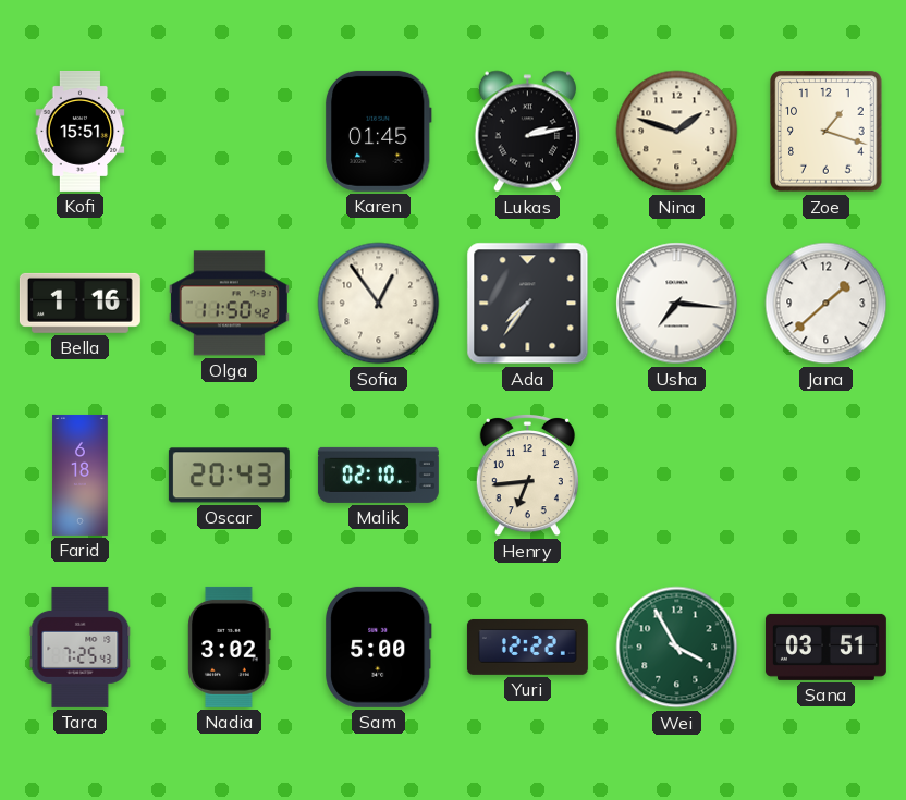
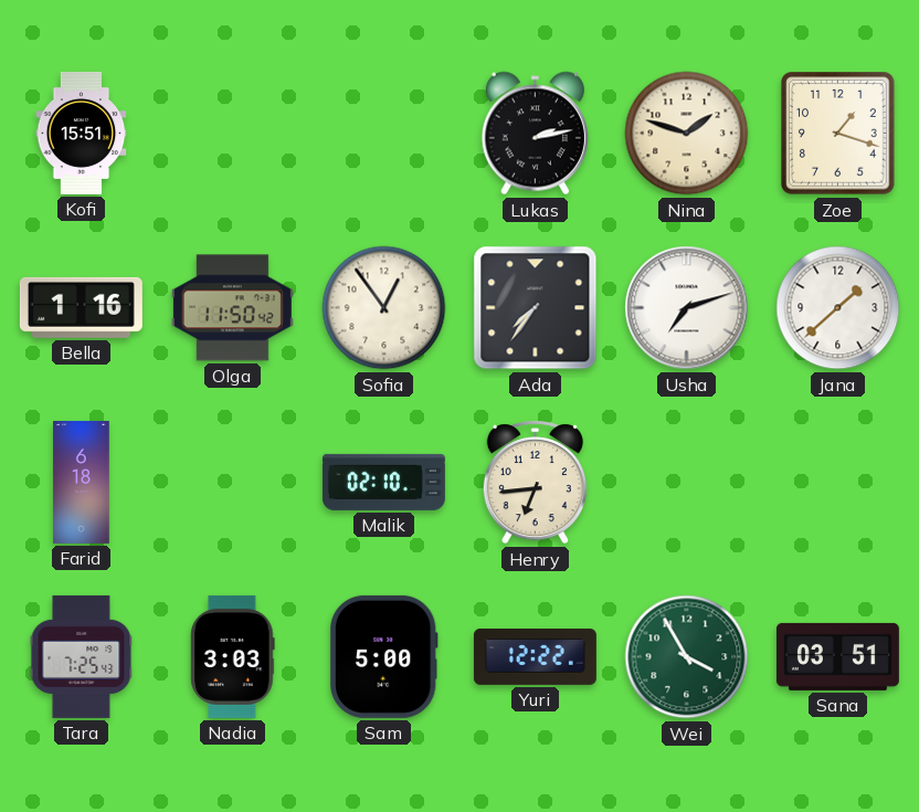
Karen: 01:45 -> none (378, 131)
Usha: 7:16 -> 7:12 (687, 308)
Oscar: 20:43 -> none (229, 476)
Nadia: 3:02 -> 3:03 (233, 656)
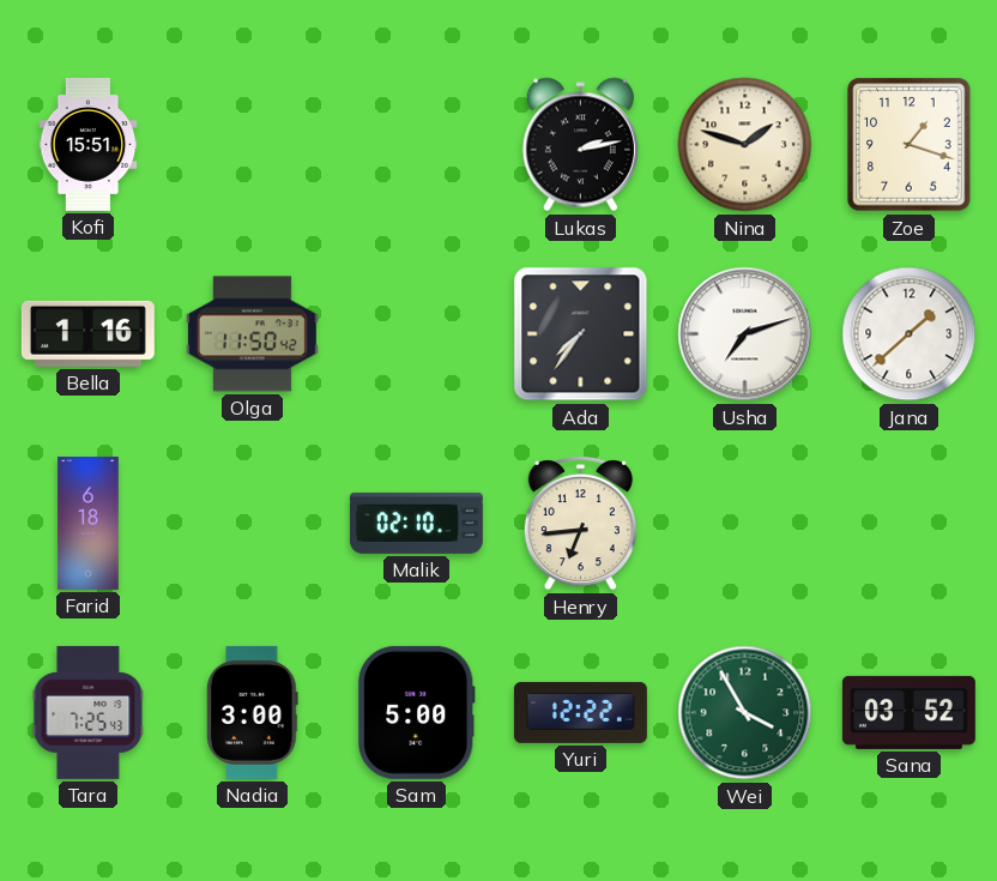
Sofia: 12:54 -> none (384, 308)
Nadia: 3:03 -> 3:00 (253, 712)
Sana: 03:51 -> 03:52 (908, 712)
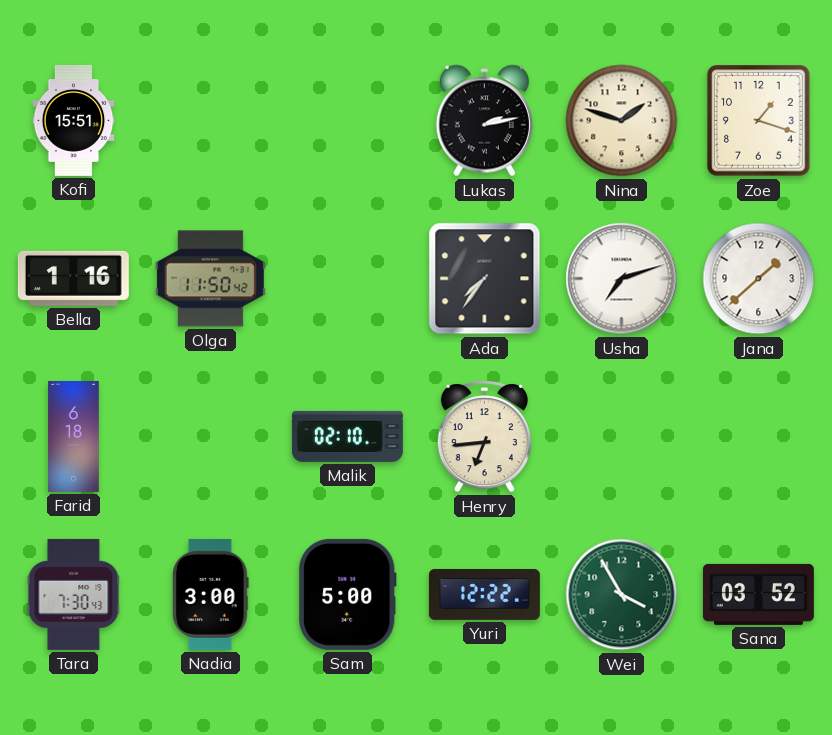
Tara: 7:25 -> 7:30 (74, 594)
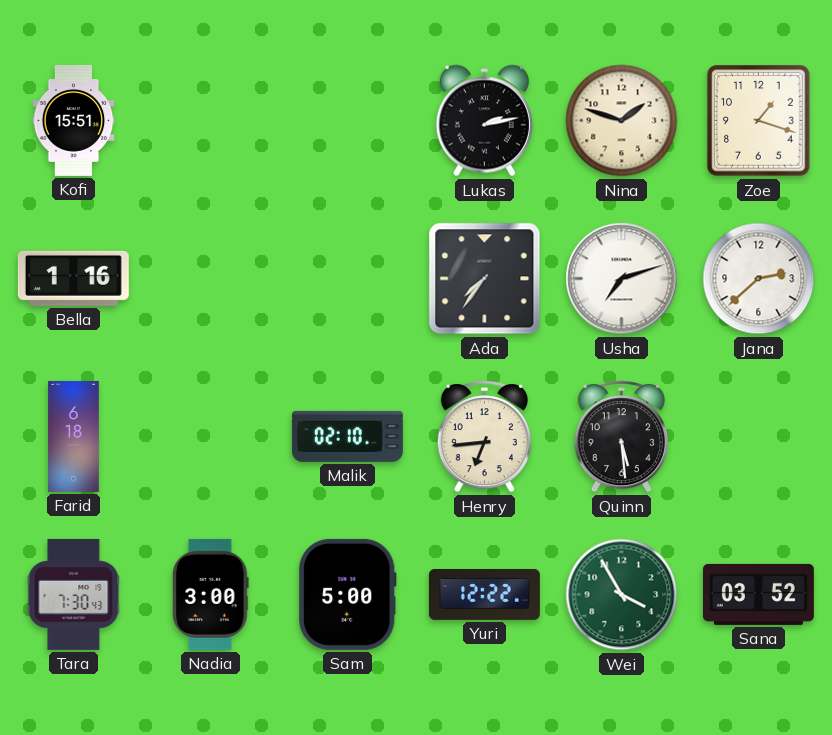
Olga: 11:50 -> none (210, 279)
Jana: 1:38 -> 2:38 (759, 279)
Quinn: none -> 5:29 (621, 437)
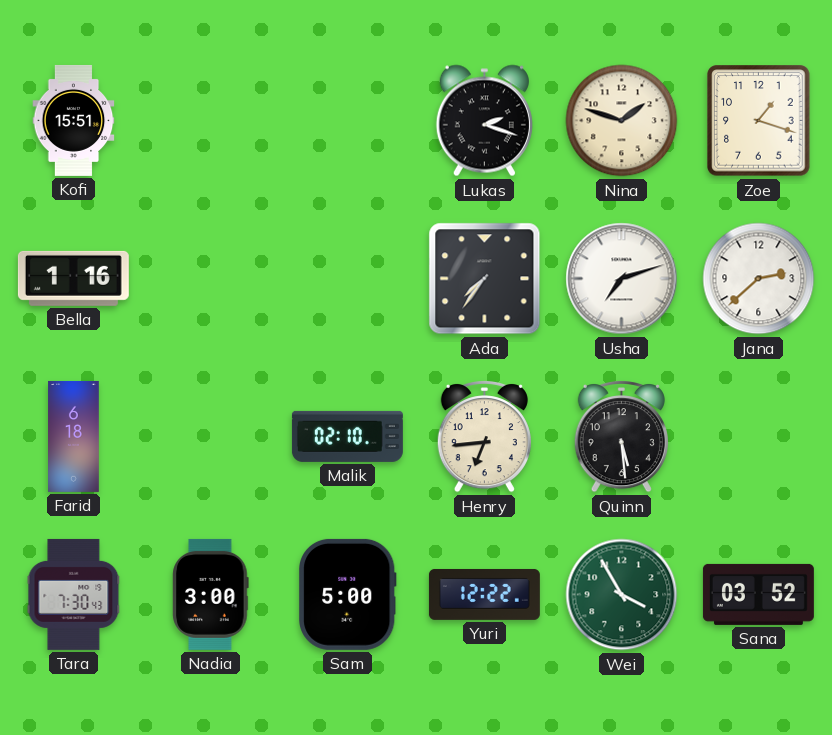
Lukas: 2:13 -> 2:18 (484, 121)
